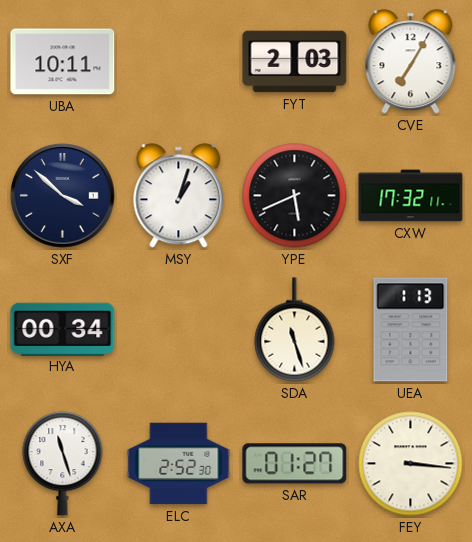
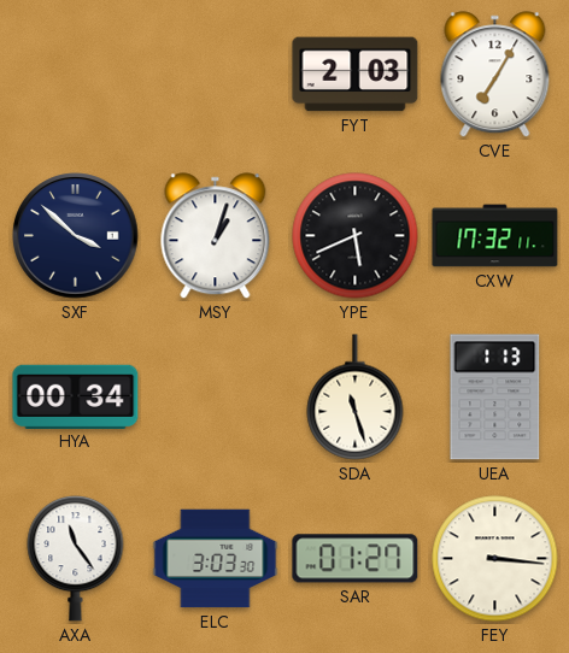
UBA: 10:11 -> none (63, 62)
AXA: 11:27 -> 11:24 (76, 559)
ELC: 2:52 -> 3:03 (216, 559)
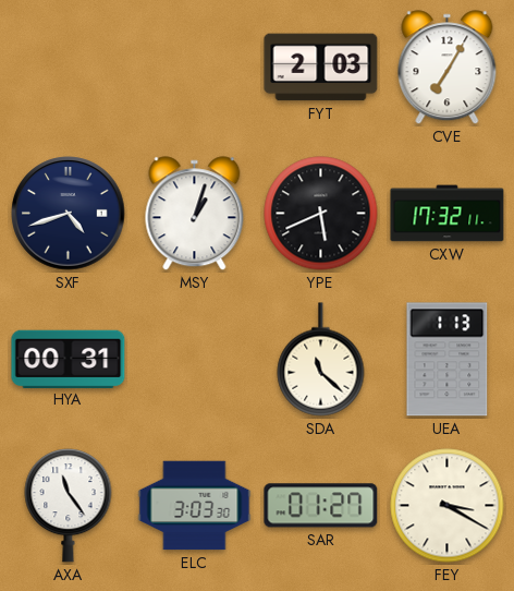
SXF: 3:52 -> 4:42 (69, 214)
HYA: 00:34 -> 00:31 (69, 359)
SDA: 11:27 -> 11:22 (321, 360)
FEY: 3:16 -> 3:20 (448, 506)
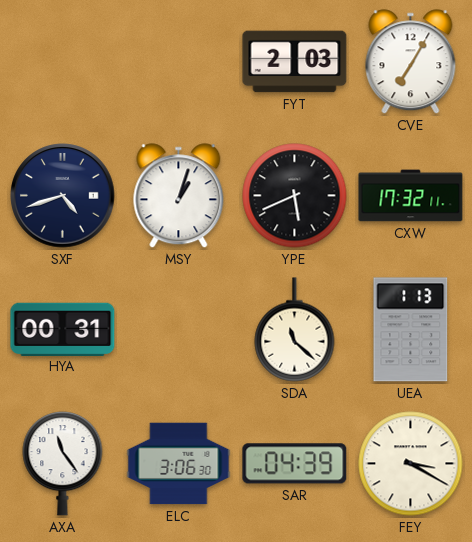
ELC: 3:03 -> 3:06 (179, 464)
SAR: 01:27 -> 04:39 (295, 464)
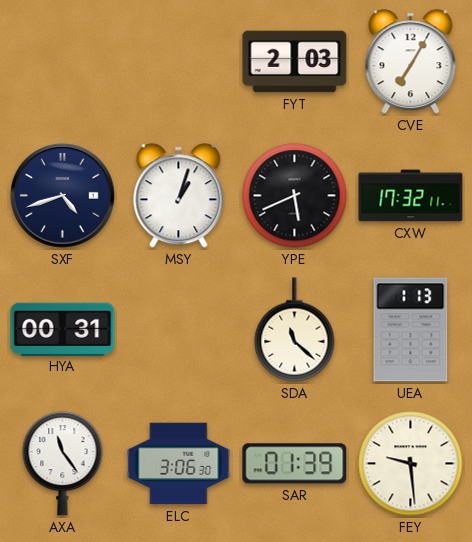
SAR: 04:39 -> 01:39 (295, 464)
FEY: 3:20 -> 9:29 (411, 464)
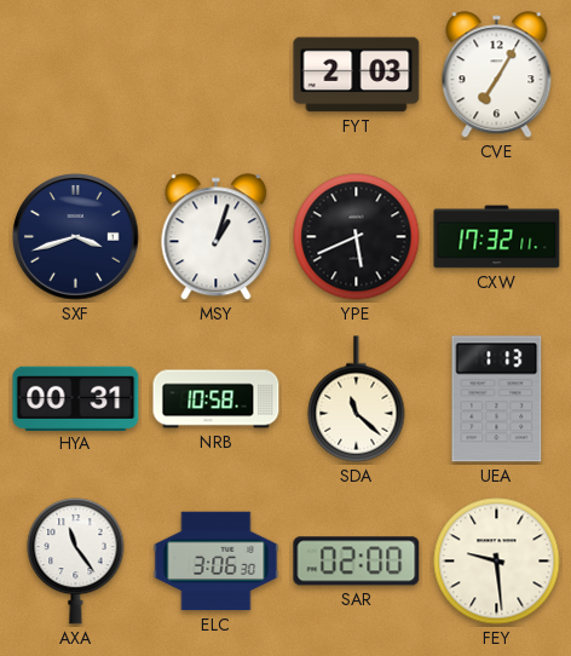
SXF: 4:42 -> 3:42 (76, 237)
NRB: none -> 10:58 (217, 399)
SAR: 01:39 -> 02:00 (357, 562)
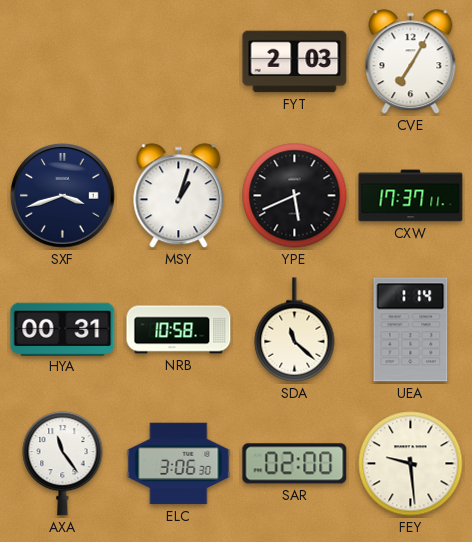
CXW: 17:32 -> 17:37 (411, 196)
UEA: 1:13 -> 1:14 (411, 330)
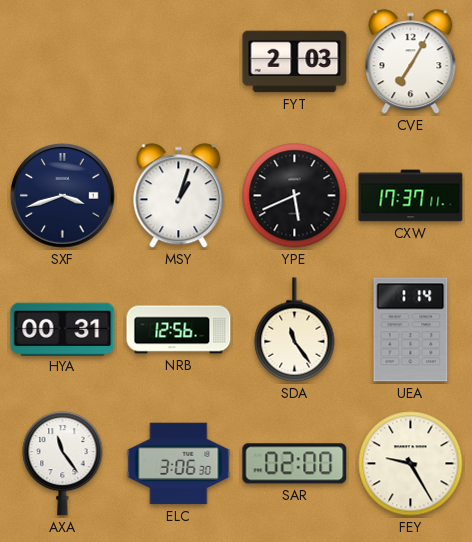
NRB: 10:58 -> 12:56 (179, 330)
SDA: 11:22 -> 11:24 (295, 330)
FEY: 9:29 -> 9:25 (411, 464)
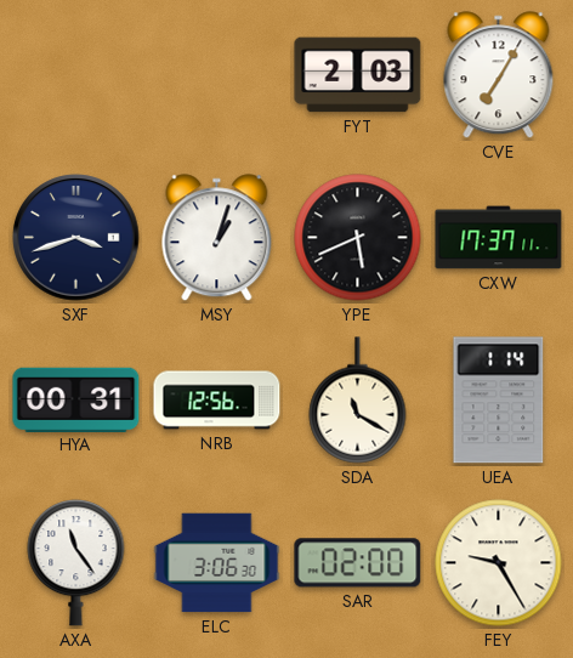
SDA: 11:24 -> 11:20 (358, 401)
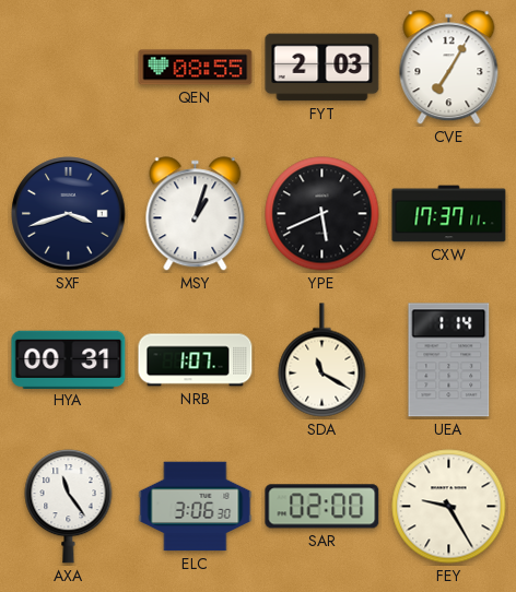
QEN: none -> 08:55 (196, 68)
NRB: 12:56 -> 1:07 (196, 360)
